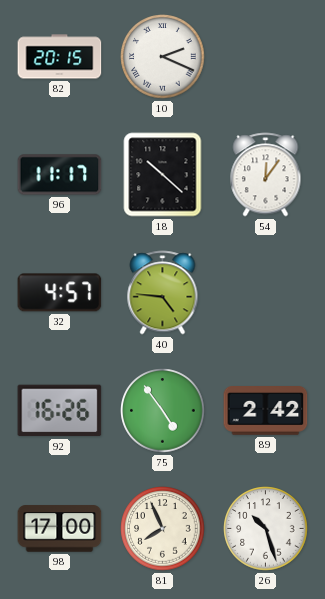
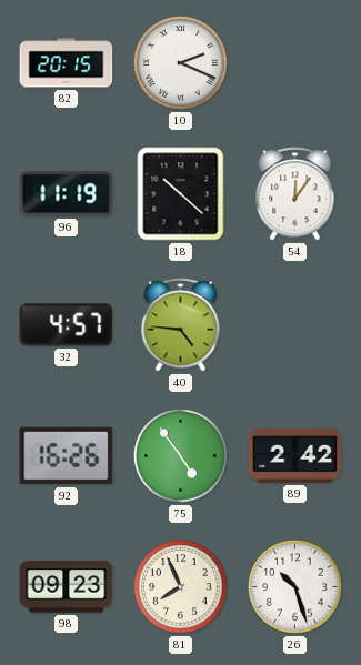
96: 11:17 -> 11:19 (67, 194)
98: 17:00 -> 09:23 (67, 587)
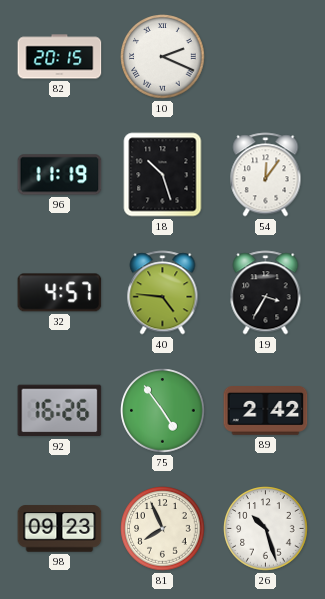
18: 10:22 -> 10:27 (163, 175)
19: none -> 3:35 (266, 293)
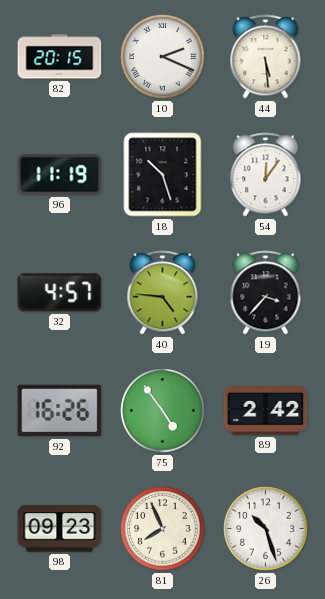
44: none -> 5:29 (266, 57)
19: 3:35 -> 3:37 (266, 293)
